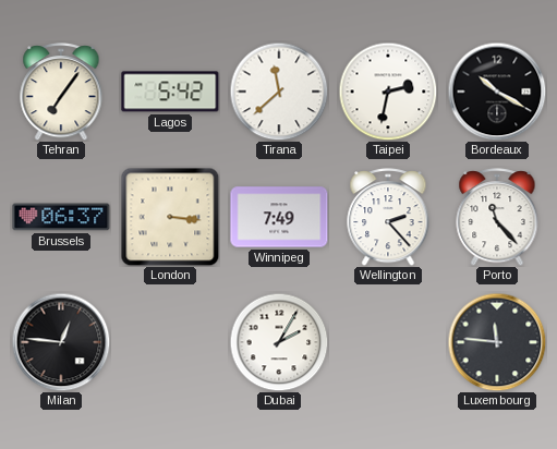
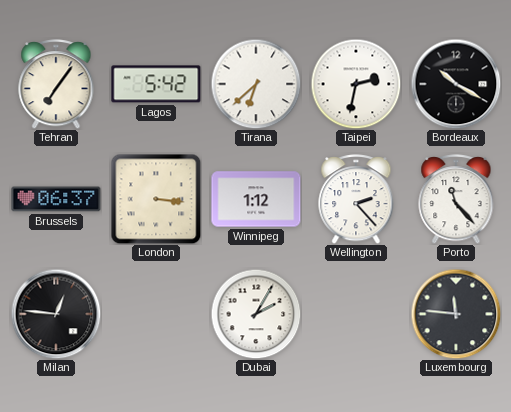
Tirana: 11:38 -> 6:38 (256, 84)
Winnipeg: 7:49 -> 1:12 (256, 199)
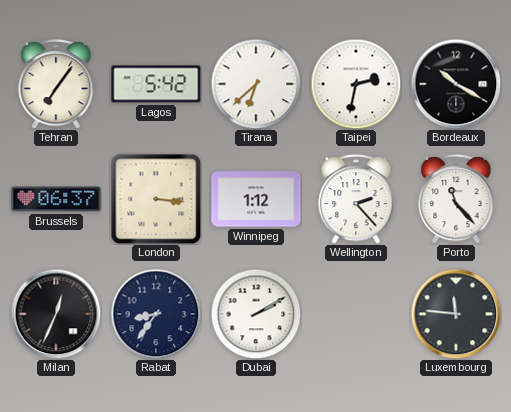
Milan: 12:46 -> 12:34 (56, 314)
Rabat: none -> 8:36 (156, 314)
Dubai: 2:05 -> 2:10 (256, 314)
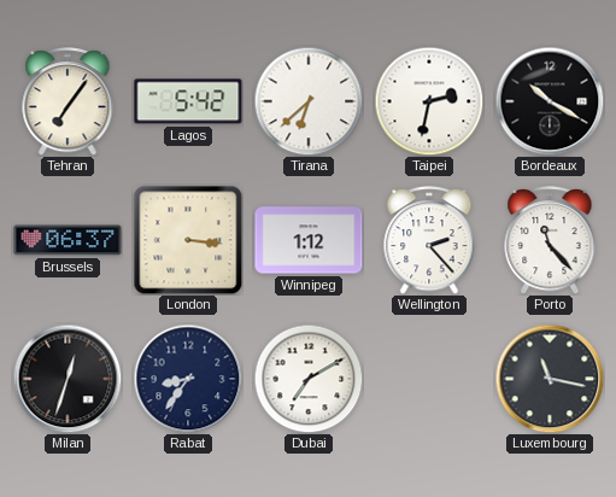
Milan: 12:34 -> 12:33 (68, 379)
Dubai: 2:10 -> 7:10 (309, 379)
Luxembourg: 11:46 -> 11:17 (550, 379)
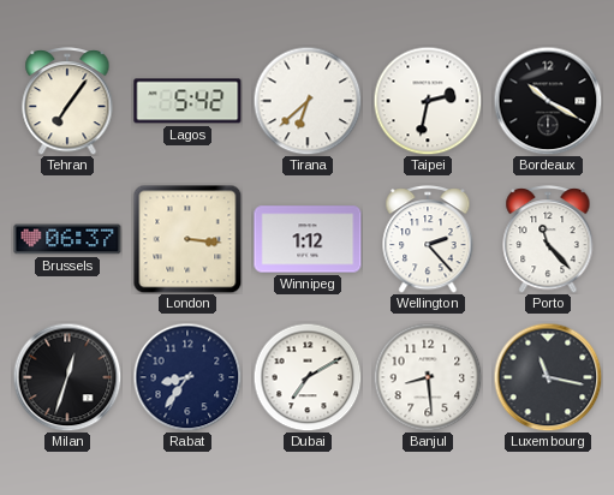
Banjul: none -> 8:29 (428, 377)
